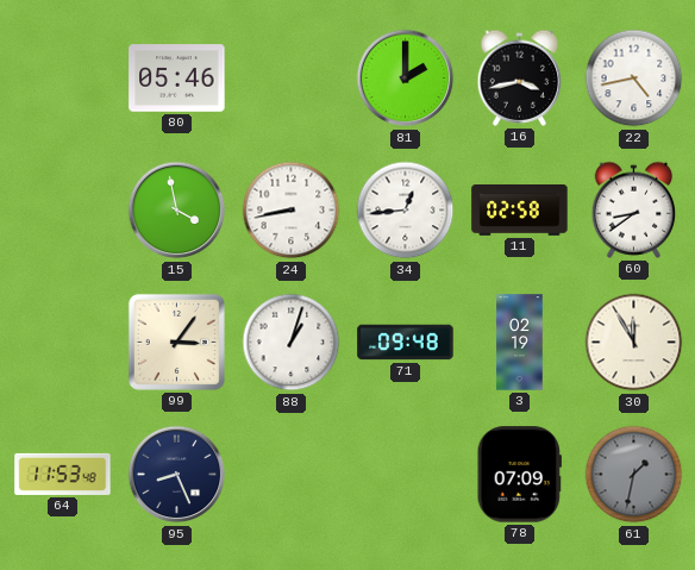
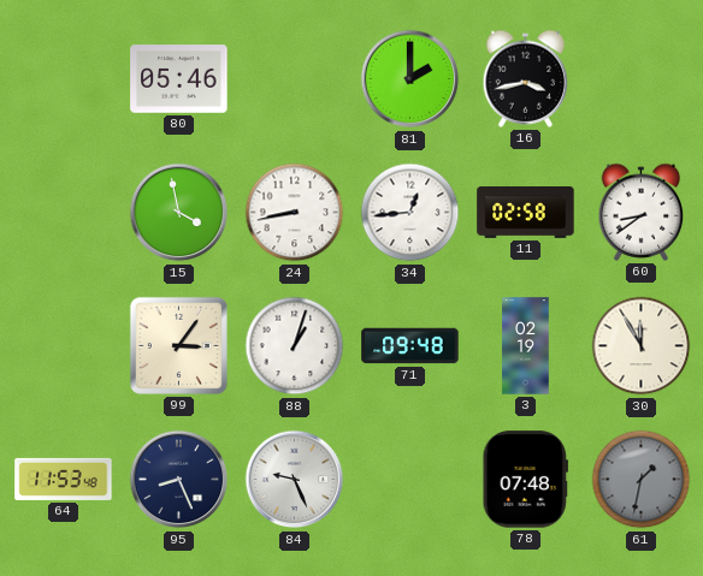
22: 4:43 -> none (634, 79)
84: none -> 9:26 (295, 480)
78: 07:09 -> 07:48 (525, 480)
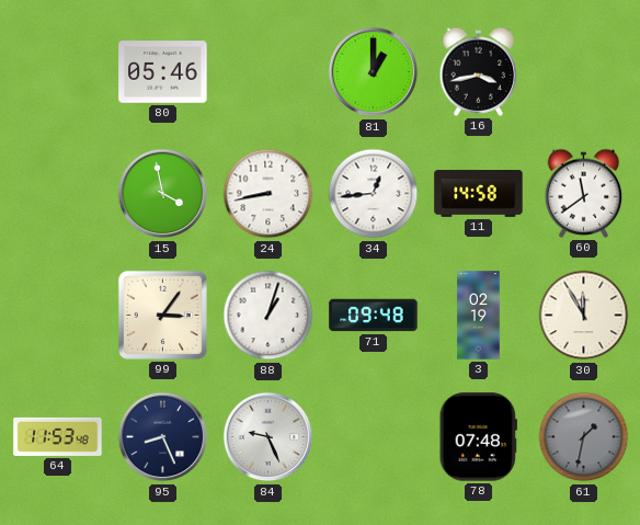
81: 2:00 -> 1:00 (374, 72)
11: 02:58 -> 14:58 (479, 194)
60: 8:39 -> 11:39 (584, 193)
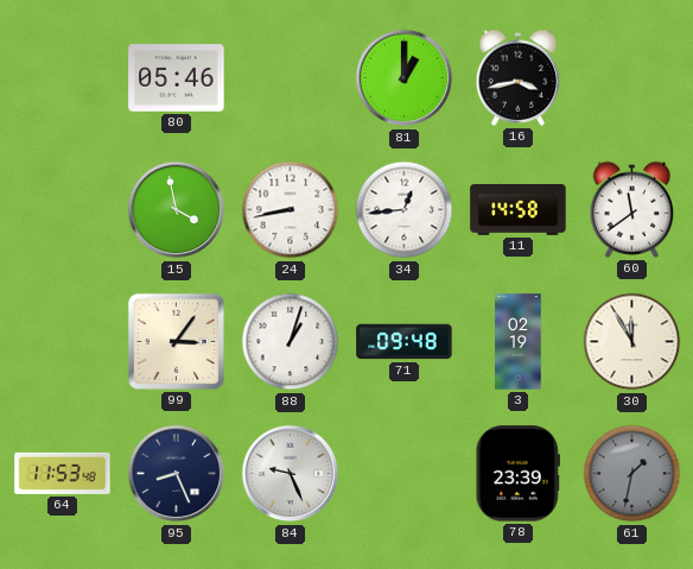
78: 07:48 -> 23:39 (517, 474)
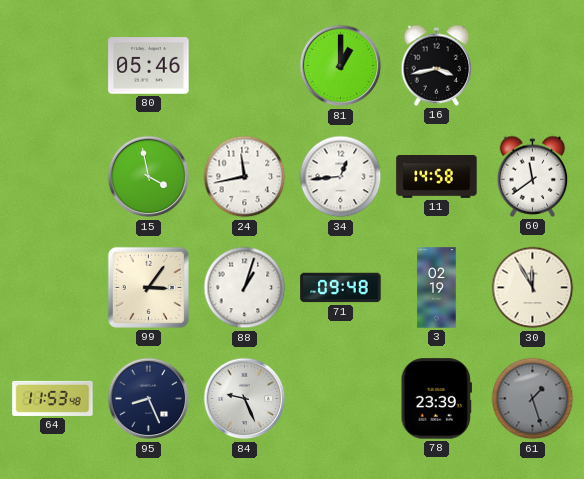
24: 8:43 -> 11:43 (245, 177)
61: 1:32 -> 1:27 (533, 399)
